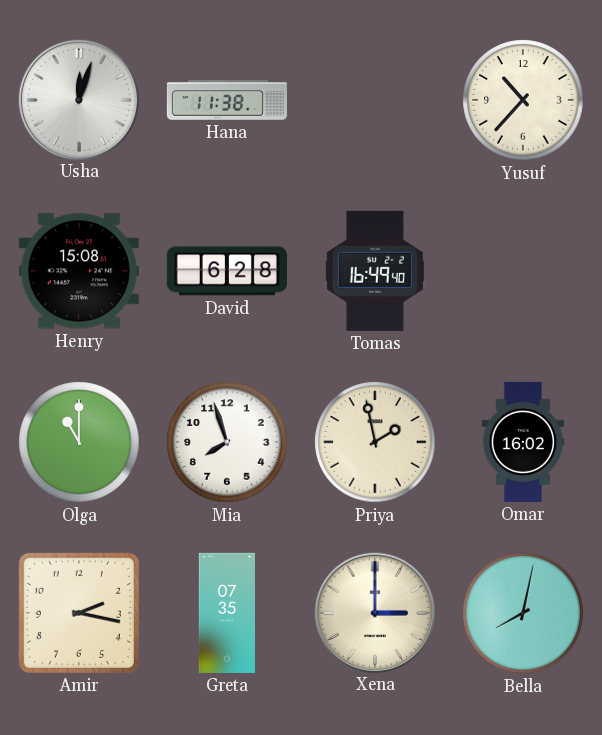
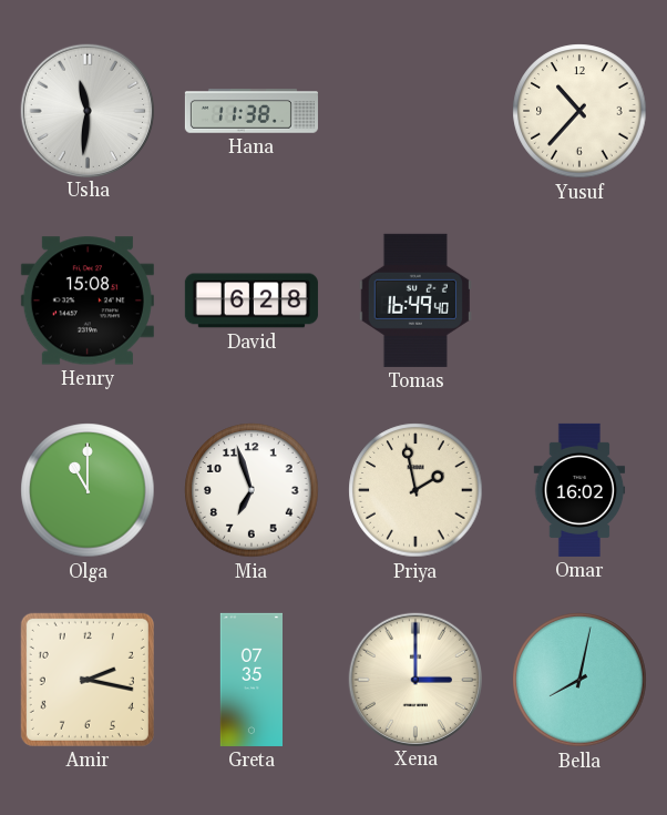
Usha: 12:03 -> 11:31 (86, 110)
Mia: 7:57 -> 6:57 (252, 490)
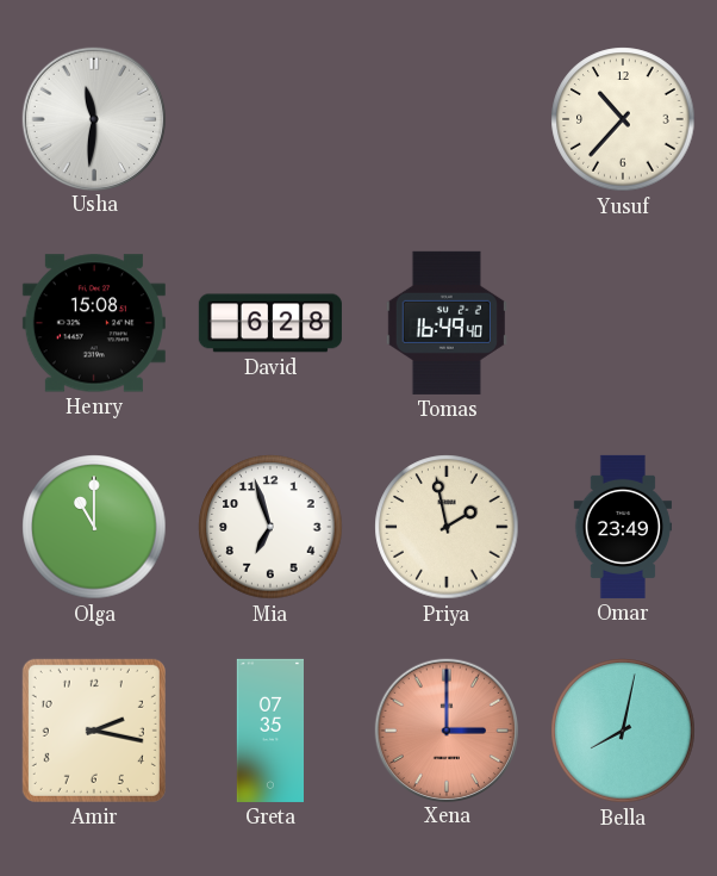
Hana: 11:38 -> none (252, 111)
Omar: 16:02 -> 23:49 (623, 527)
Xena dial: cream -> salmon (445, 729)
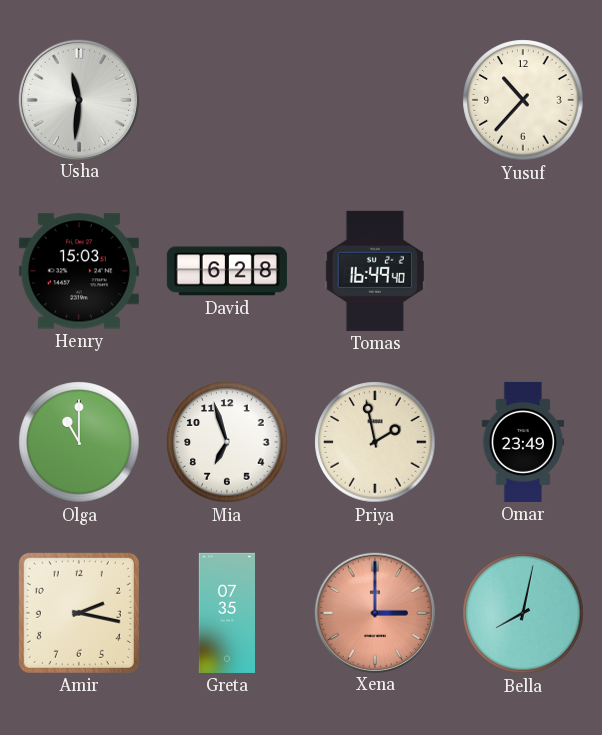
Henry: 15:08 -> 15:03 (79, 271)
